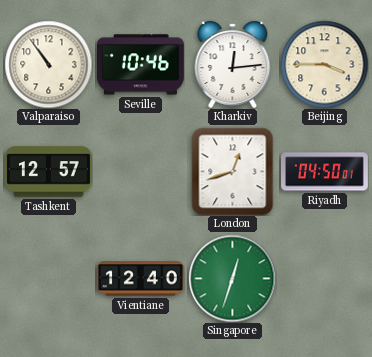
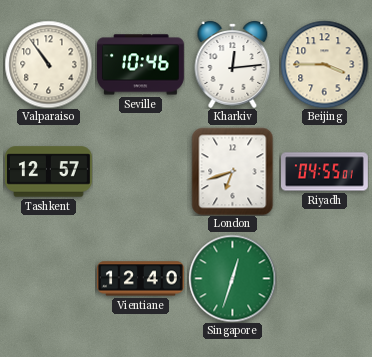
London: 12:42 -> 6:42 (233, 171)
Riyadh: 04:50 -> 04:55 (325, 172)
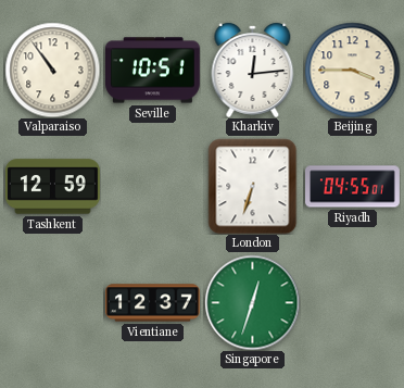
Seville: 10:46 -> 10:51 (153, 71)
Tashkent: 12:57 -> 12:59 (53, 187)
London: 6:42 -> 6:33 (253, 186)
Vientiane: 12:40 -> 12:37 (152, 303)
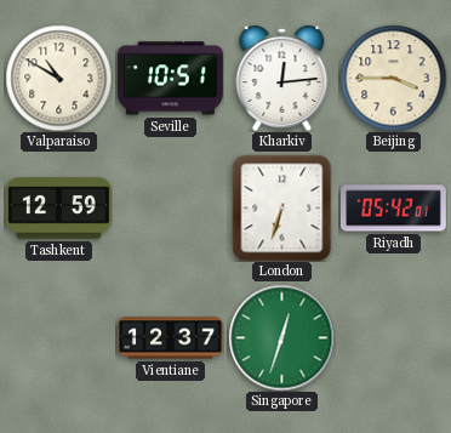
Valparaiso: 10:54 -> 10:50 (58, 78)
Riyadh: 04:55 -> 05:42 (394, 209)
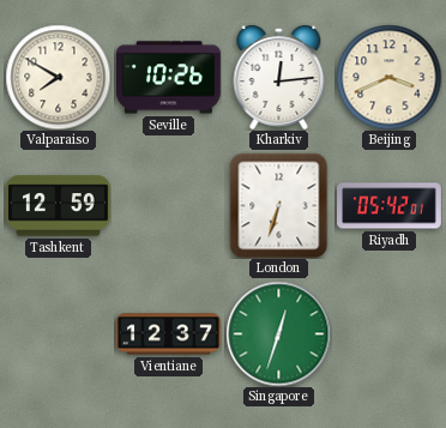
Valparaiso: 10:50 -> 7:50 (58, 77)
Seville: 10:51 -> 10:26 (169, 78)
Beijing: 3:45 -> 3:41 (388, 77)
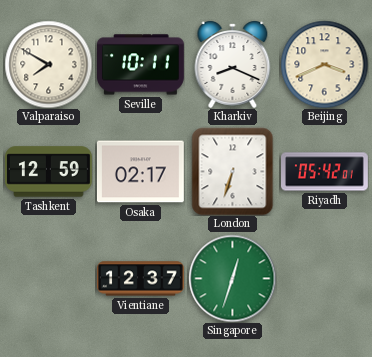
Seville: 10:26 -> 10:11 (141, 65)
Kharkiv: 12:14 -> 8:19 (233, 64)
Osaka: none -> 02:17 (140, 172)
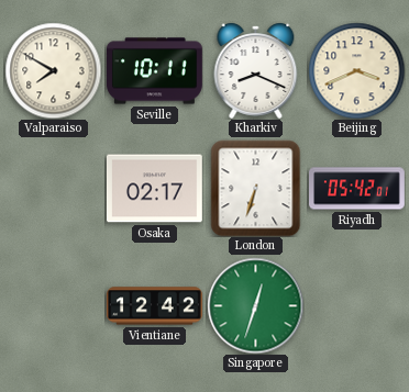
Tashkent: 12:59 -> none (49, 172)
Vientiane: 12:37 -> 12:42 (154, 306)
